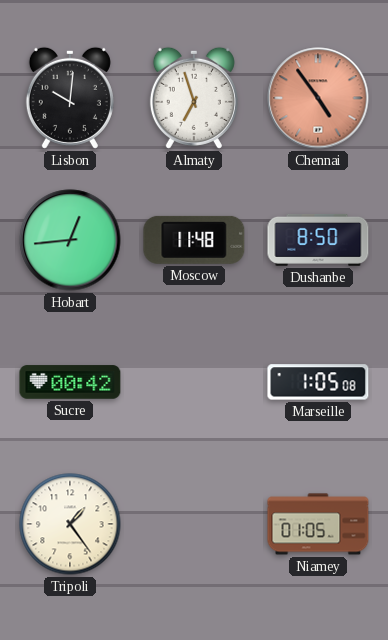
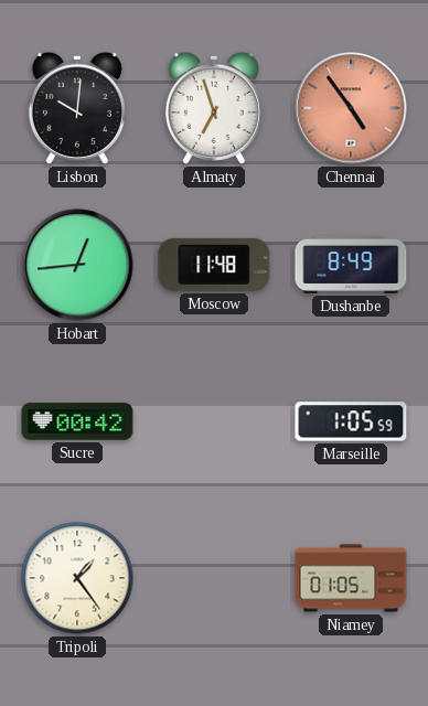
Dushanbe: 8:50 -> 8:49 (351, 265)
Marseille: 1:05:08 -> 1:05:59 (351, 421)
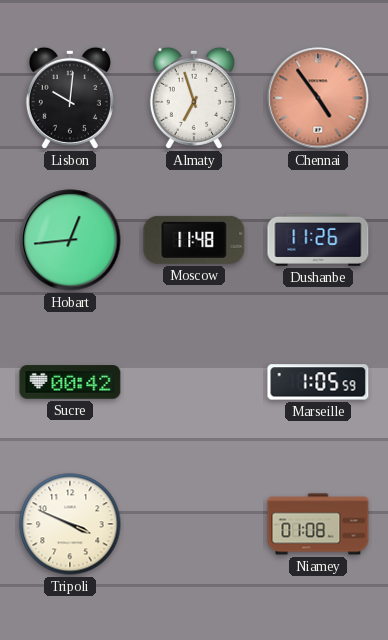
Dushanbe: 8:49 -> 11:26 (318, 240)
Tripoli: 1:24 -> 3:49 (70, 524)
Niamey: 01:05 -> 01:08 (318, 524)
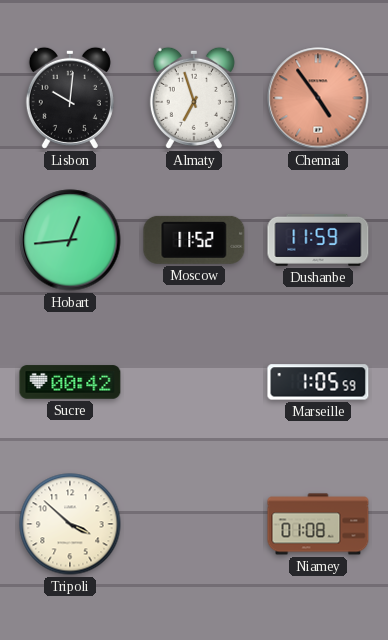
Moscow: 11:48 -> 11:52 (194, 240)
Dushanbe: 11:26 -> 11:59 (318, 240)
Tripoli: 3:49 -> 3:52 (70, 524)
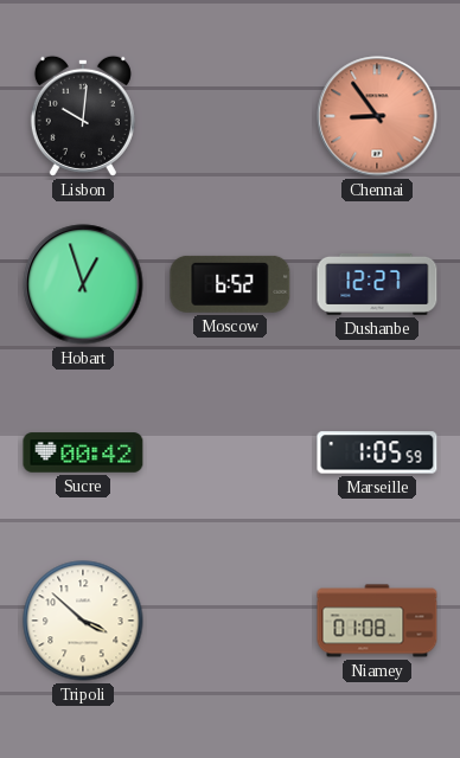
Almaty: 6:57 -> none (194, 98)
Chennai: 4:54 -> 8:54 (377, 116)
Hobart: 12:44 -> 12:57 (83, 284)
Moscow: 11:52 -> 6:52 (230, 284)
Dushanbe: 11:59 -> 12:27 (377, 284)
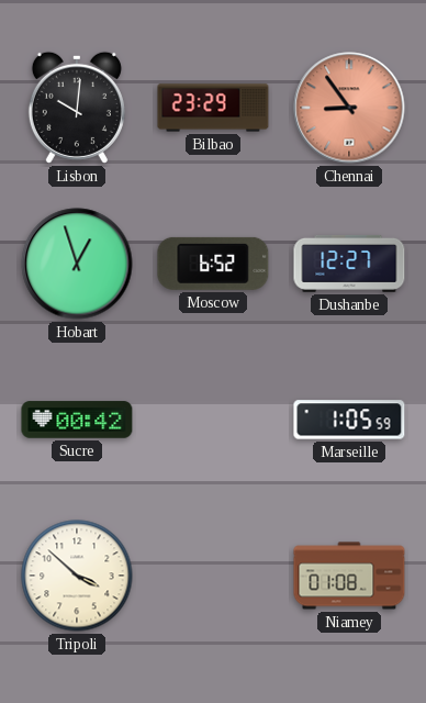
Bilbao: none -> 23:29 (213, 108)
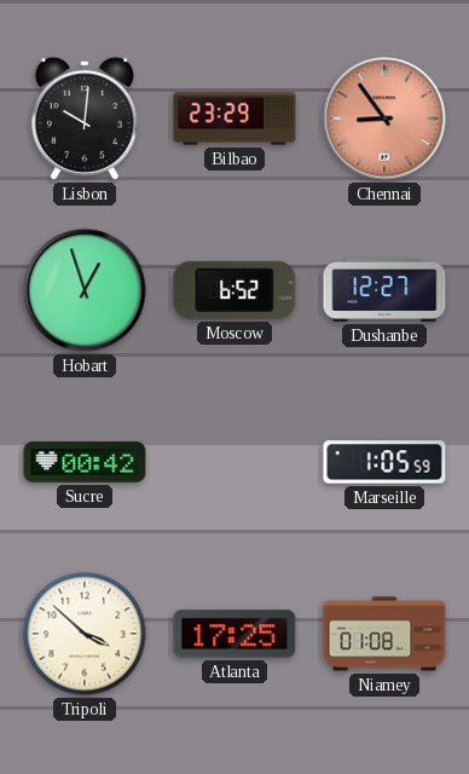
Atlanta: none -> 17:25 (234, 634)
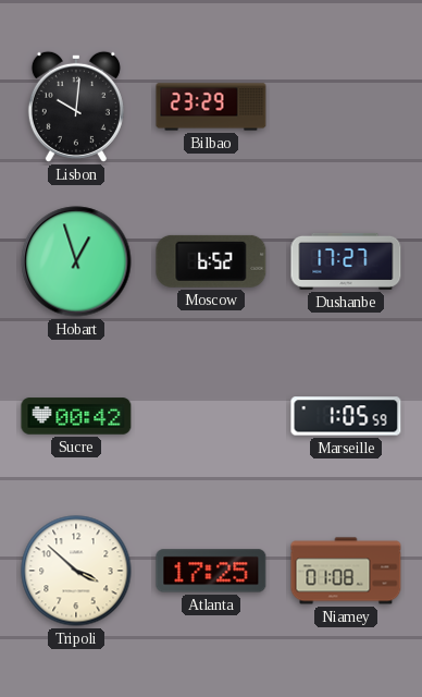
Chennai: 8:54 -> none (384, 119)
Dushanbe: 12:27 -> 17:27 (346, 261)
